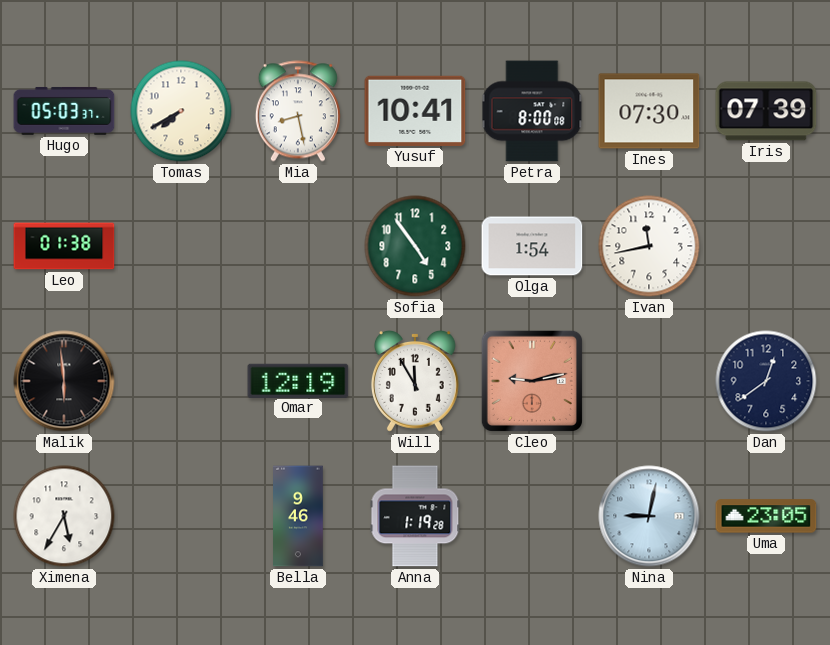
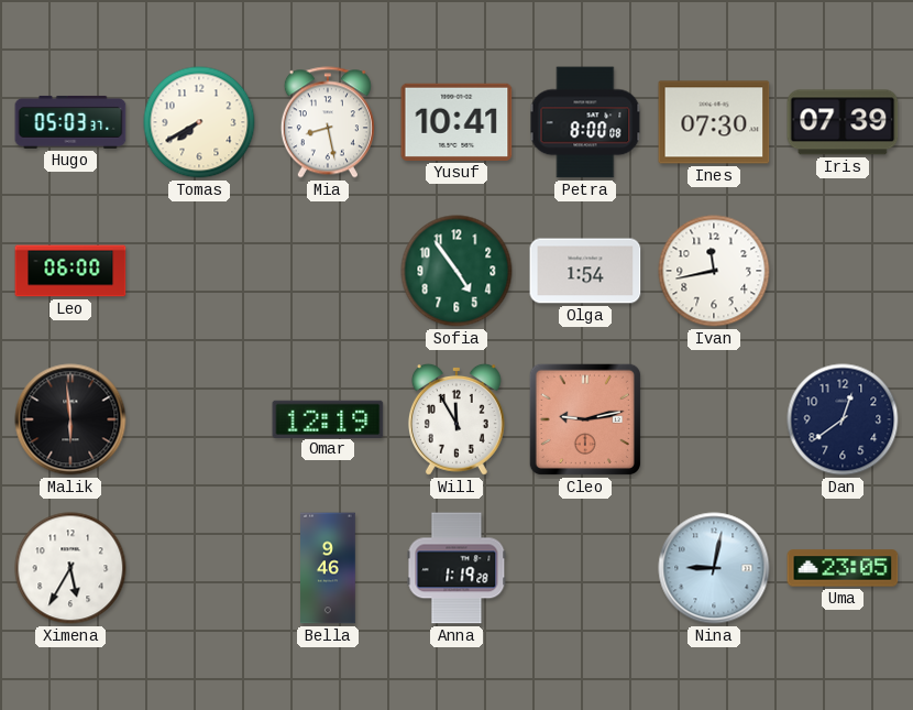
Leo: 01:38 -> 06:00 (70, 271)
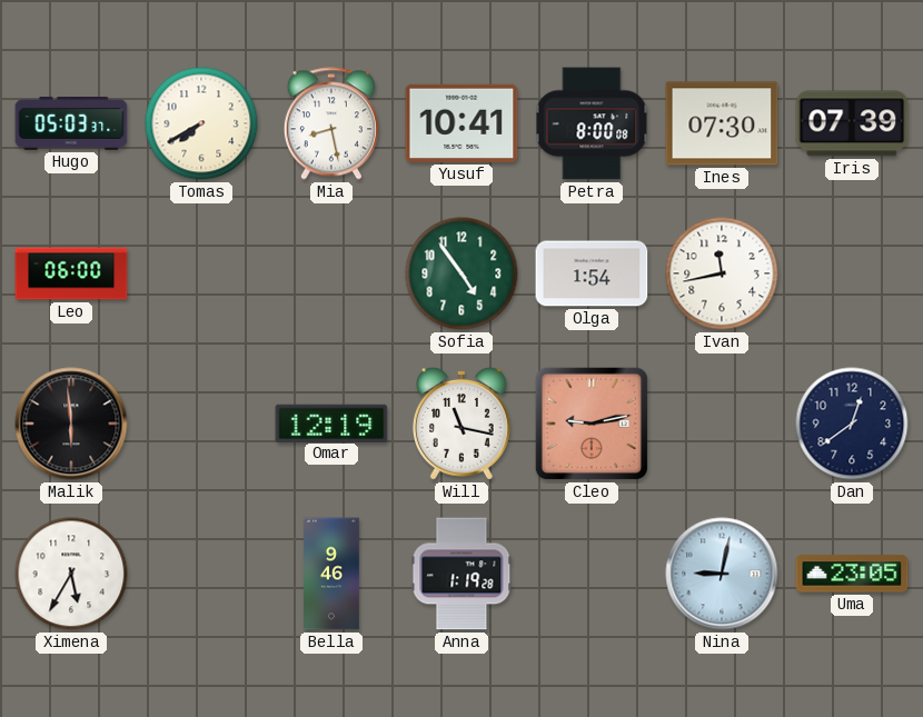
Will: 11:55 -> 11:17 (461, 424)
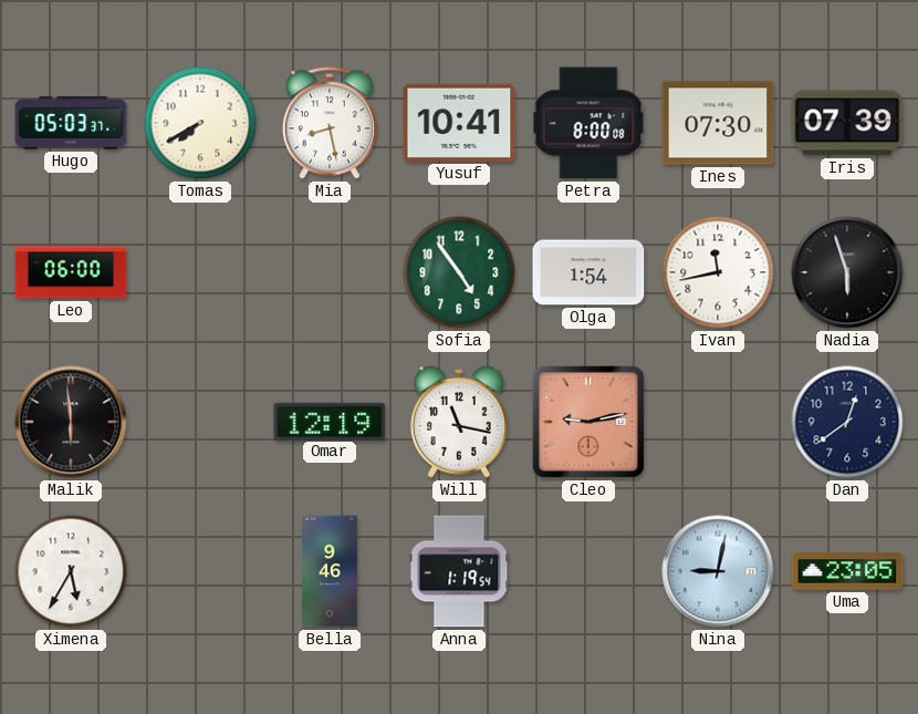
Nadia: none -> 5:57 (847, 272)
Anna: 1:19:28 -> 1:19:54 (459, 571)
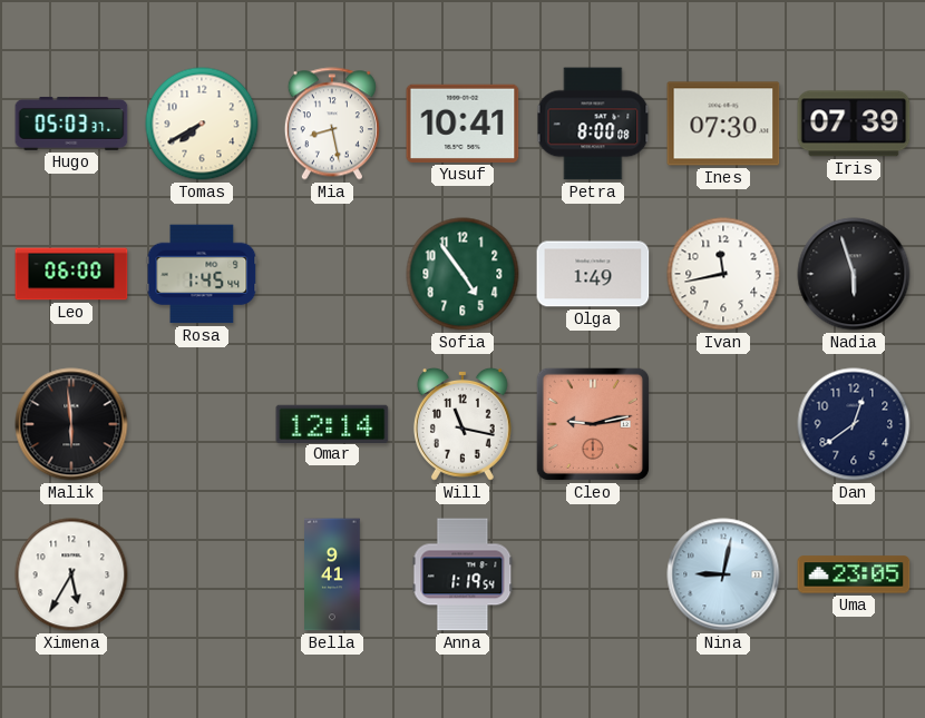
Rosa: none -> 1:45 (202, 274)
Olga: 1:54 -> 1:49 (593, 274)
Omar: 12:19 -> 12:14 (332, 423)
Bella: 9:46 -> 9:41 (332, 574)
